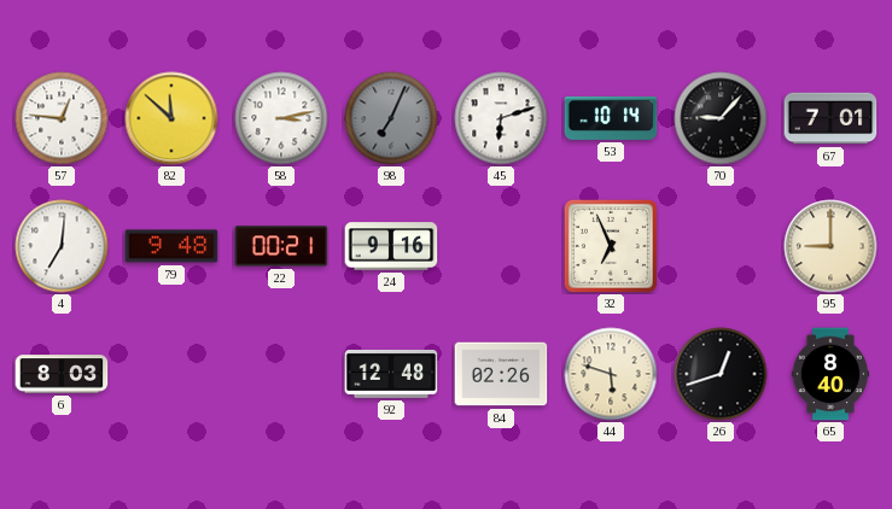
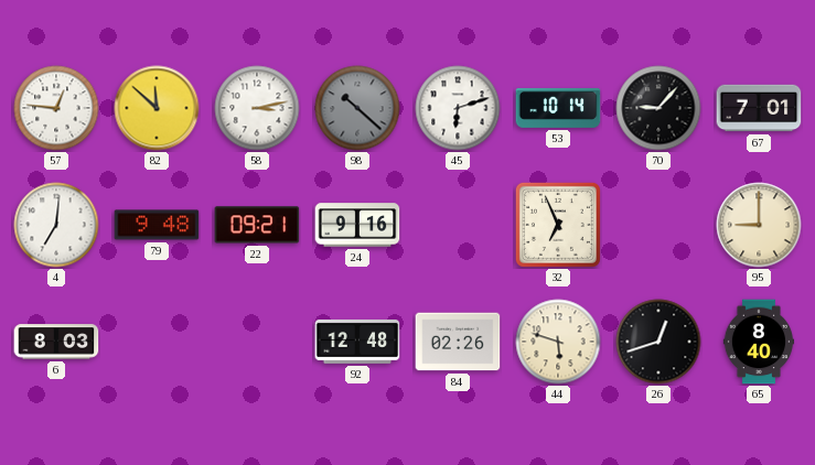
98: 7:04 -> 10:22 (357, 108)
22: 00:21 -> 09:21 (257, 225)
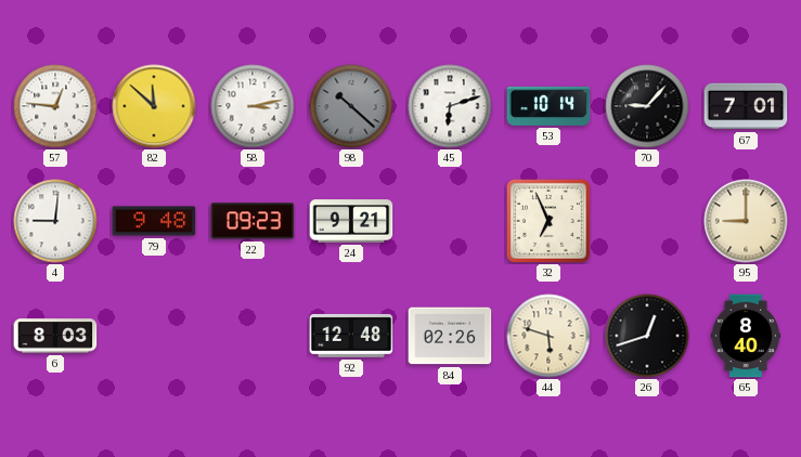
4: 7:01 -> 9:01 (55, 221)
22: 09:21 -> 09:23 (253, 221)
24: 9:16 -> 9:21 (351, 221)
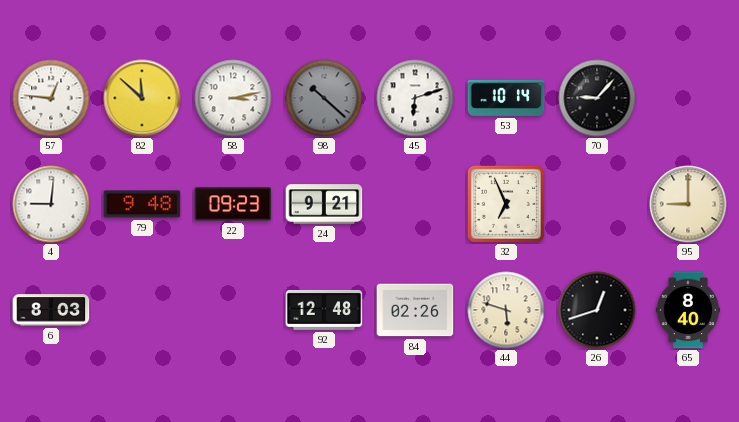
67: 7:01 -> none (746, 106)
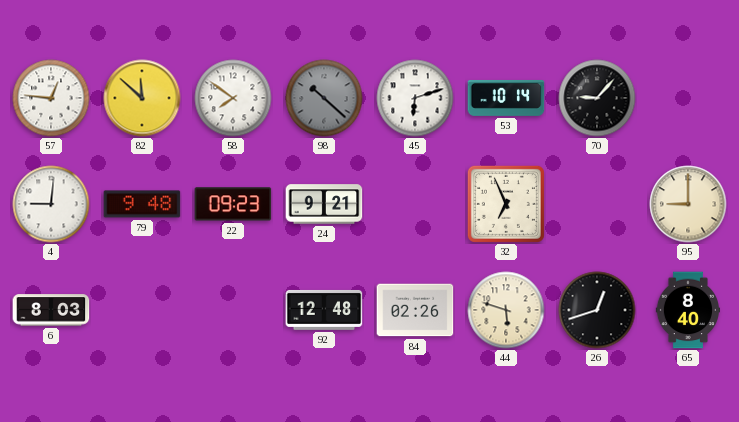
58: 3:13 -> 7:51 (233, 98)
